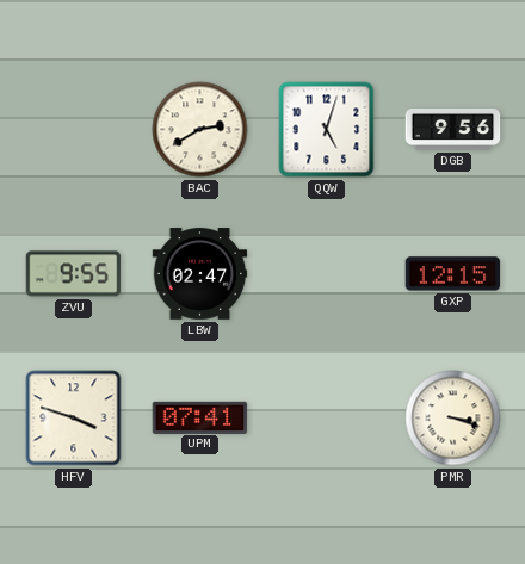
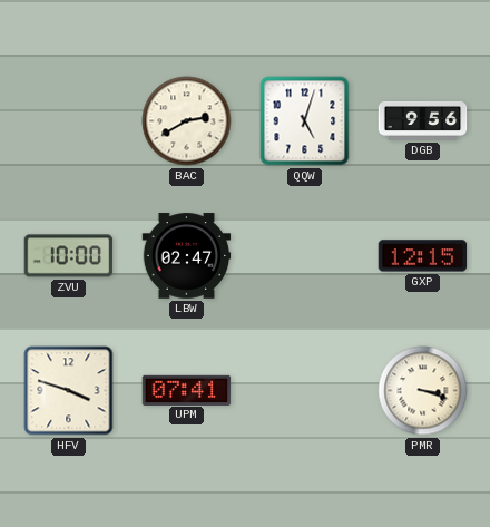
ZVU: 9:55 -> 10:00 (69, 256)
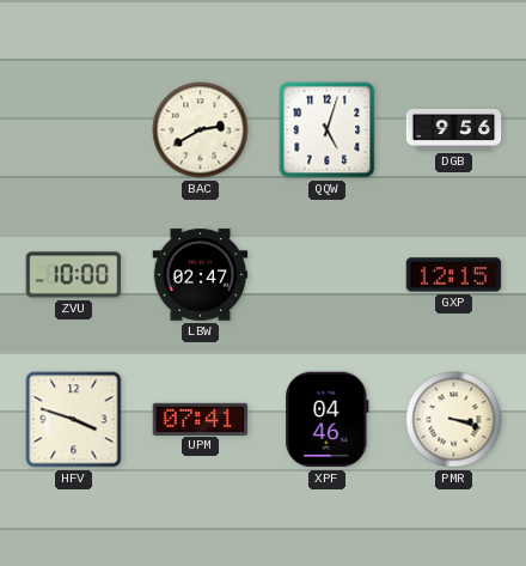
XPF: none -> 04:46 (328, 420)
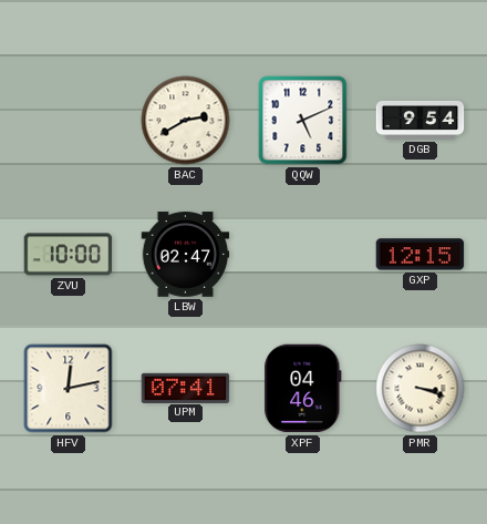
QQW: 5:03 -> 5:11 (303, 121)
DGB: 9:56 -> 9:54 (421, 120)
HFV: 3:48 -> 12:13 (69, 389)
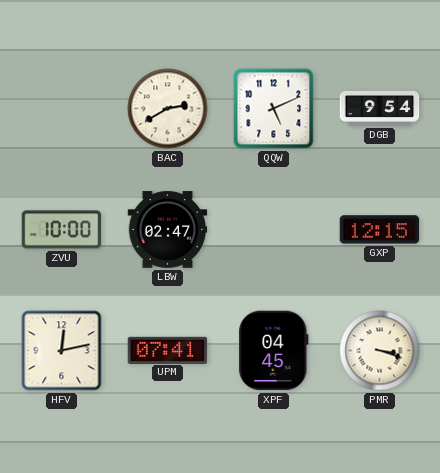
XPF: 04:46 -> 04:45 (274, 351)
